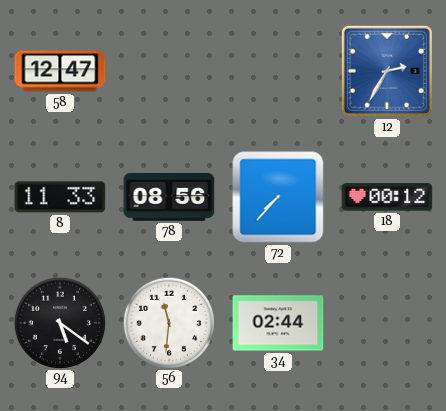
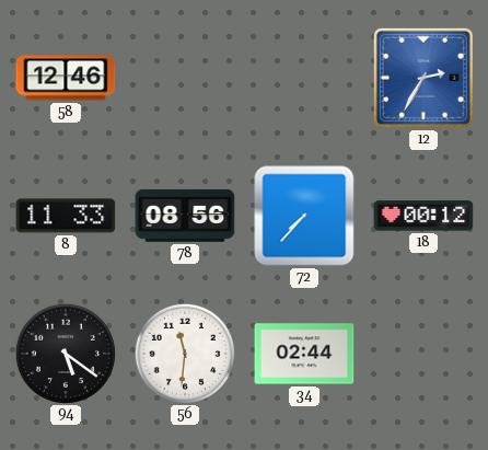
58: 12:47 -> 12:46 (66, 78)
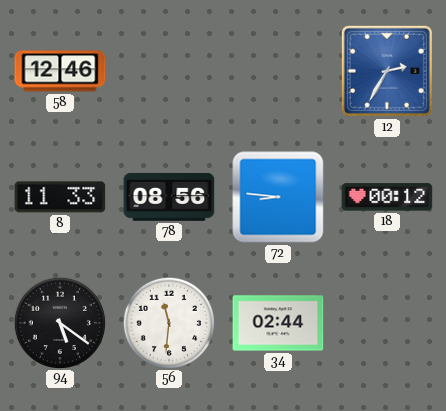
72: 7:37 -> 8:46 (278, 197)
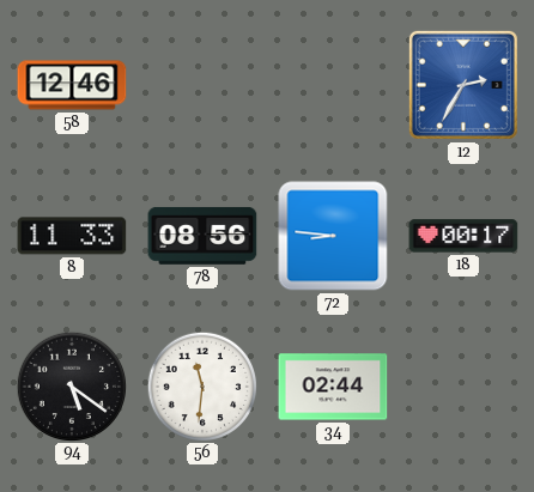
18: 00:12 -> 00:17 (463, 236)
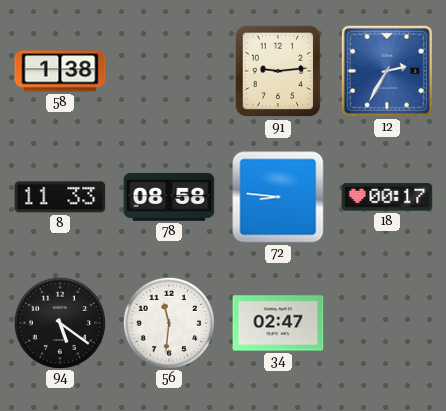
58: 12:46 -> 1:38 (60, 71)
91: none -> 9:14 (278, 71)
78: 08:56 -> 08:58 (169, 197)
34: 02:44 -> 02:47 (278, 323)
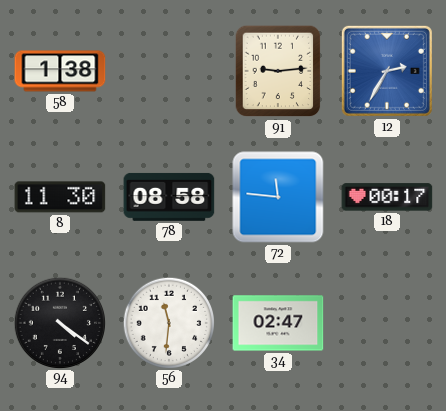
8: 11:33 -> 11:30 (60, 197)
72: 8:46 -> 11:46 (278, 197)
94: 5:21 -> 4:21 (59, 322)
